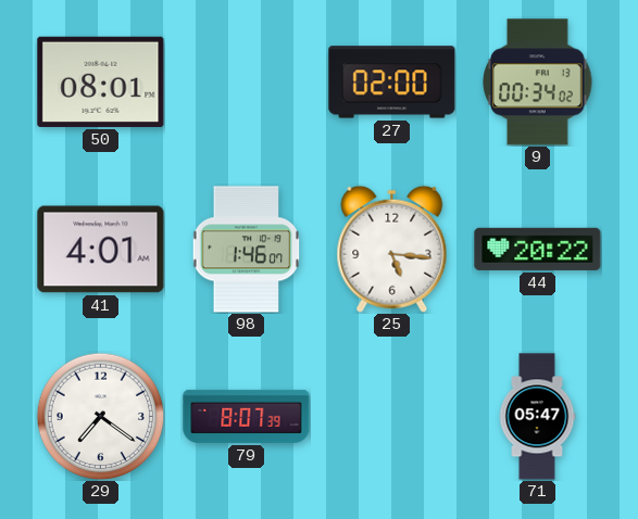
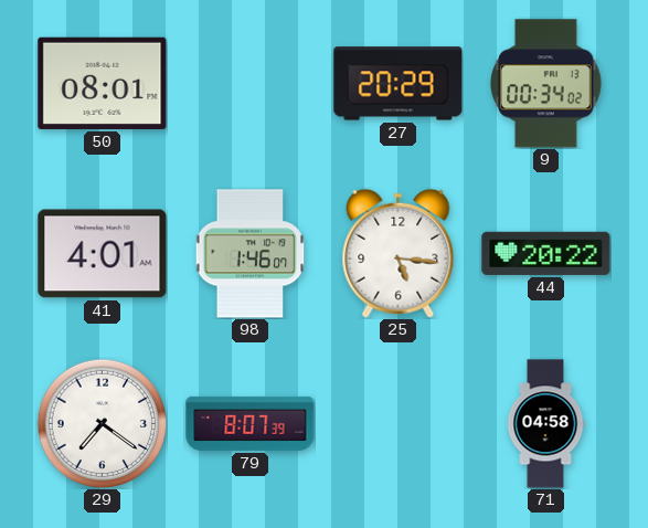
27: 02:00 -> 20:29 (399, 84)
71: 05:47 -> 04:58 (545, 424)
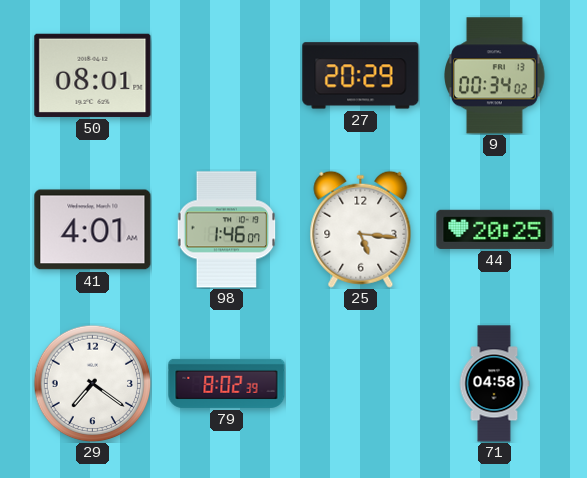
44: 20:22 -> 20:25 (495, 229)
79: 8:07 -> 8:02 (227, 383)
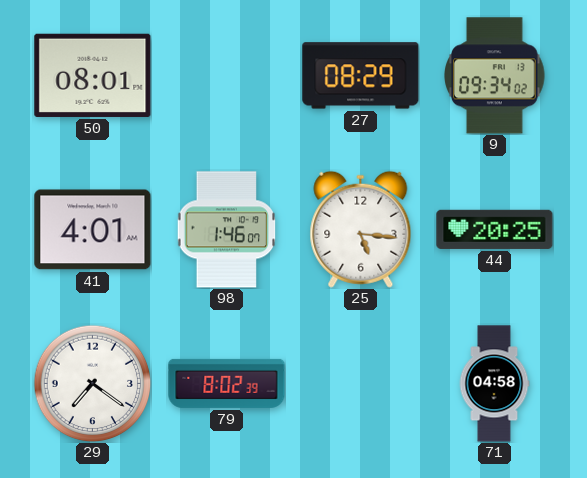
27: 20:29 -> 08:29 (361, 76)
9: 00:34 -> 09:34 (495, 76)
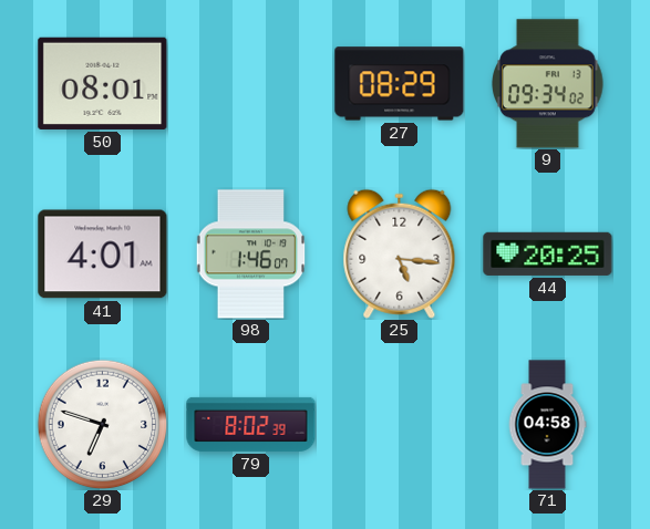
29: 7:21 -> 6:48 (102, 424)
